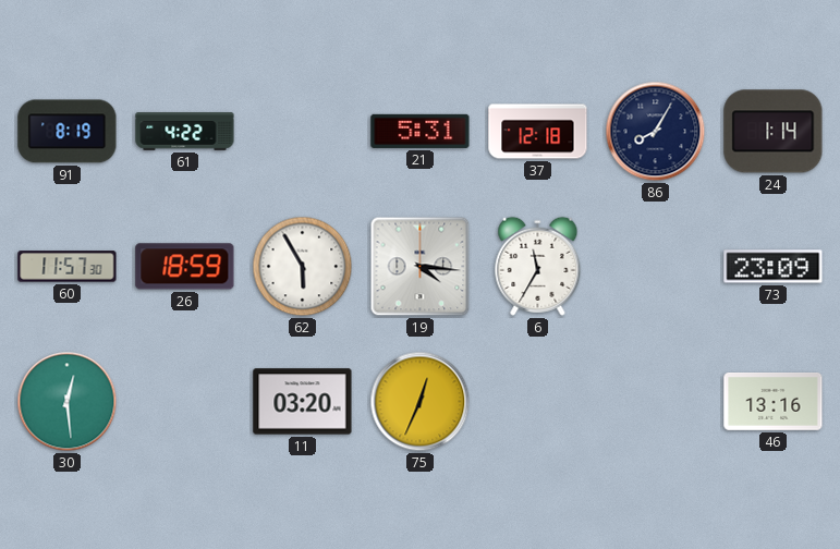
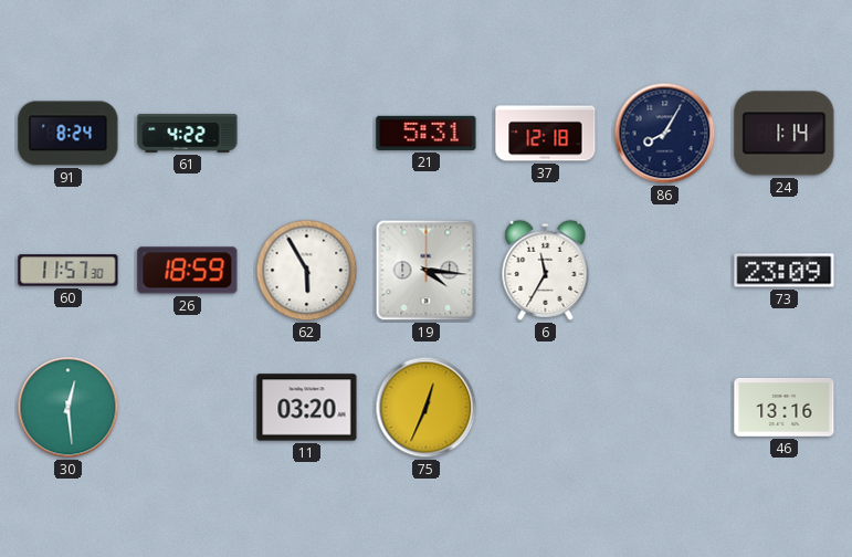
91: 8:19 -> 8:24 (69, 134)
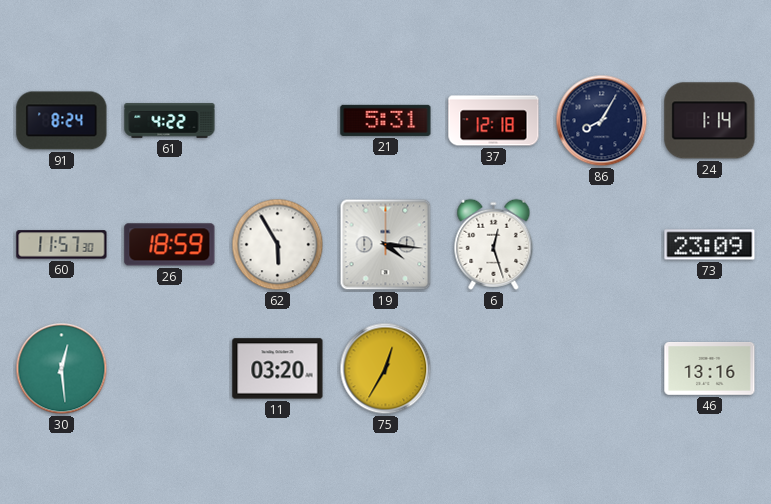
6: 11:35 -> 12:27 (494, 244)
75: 12:34 -> 12:35 (386, 369)
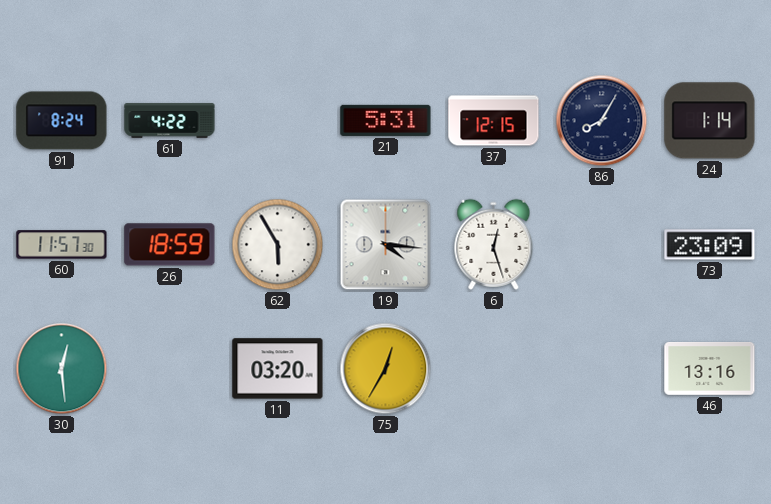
37: 12:18 -> 12:15 (494, 121)
